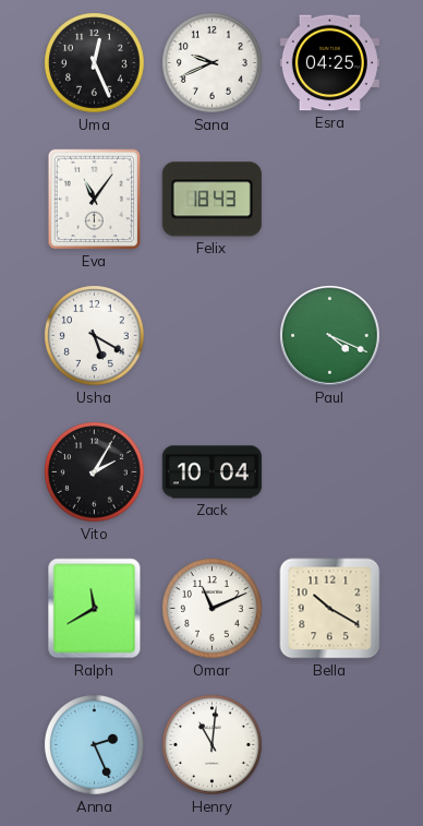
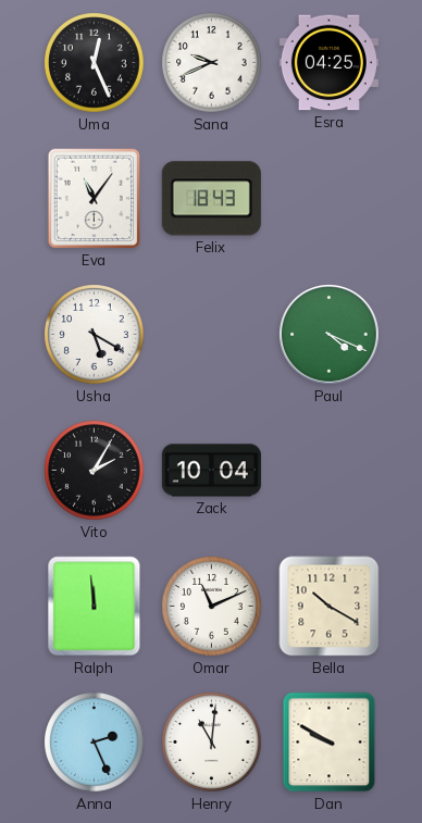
Ralph: 11:40 -> 11:59 (95, 607)
Dan: none -> 9:50 (330, 743)
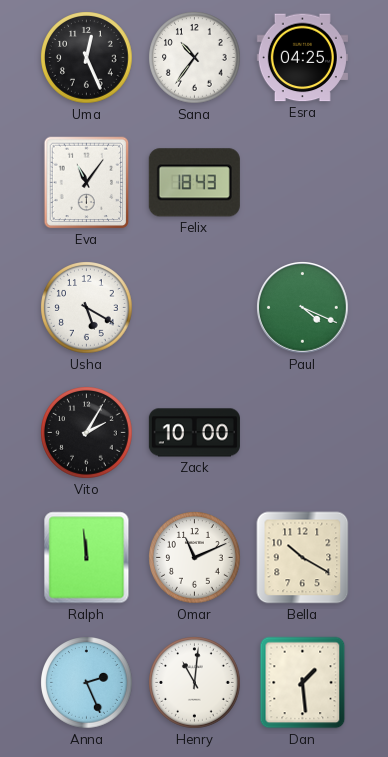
Sana: 9:41 -> 10:36 (195, 58)
Zack: 10:04 -> 10:00 (194, 433)
Dan: 9:50 -> 1:29 (303, 683)
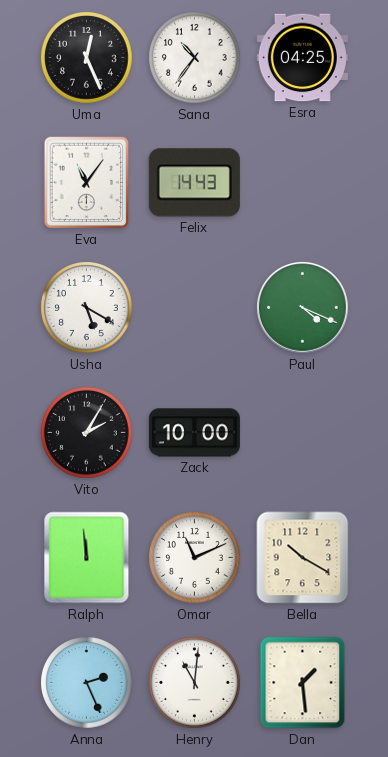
Felix: 18:43 -> 14:43 (194, 183)
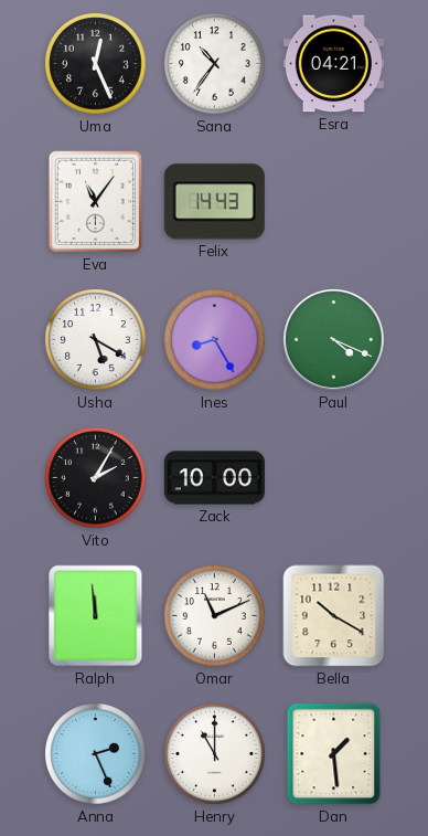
Esra: 04:25 -> 04:21 (333, 64)
Ines: none -> 8:25 (215, 340)
Henry: 11:01 -> 11:00 (215, 754)
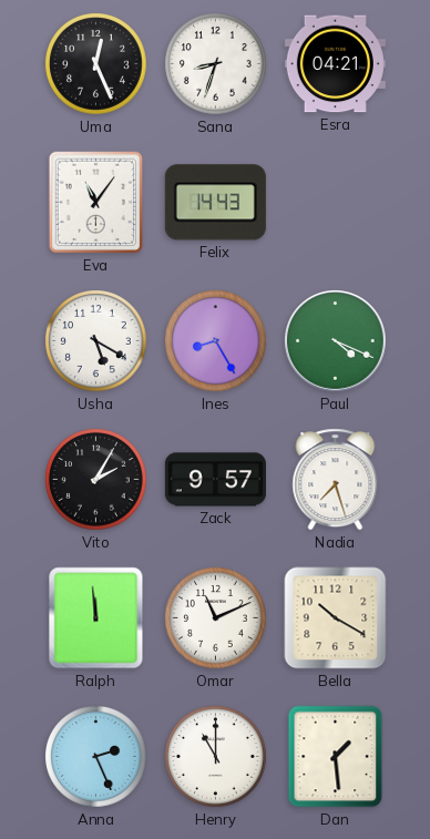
Sana: 10:36 -> 8:33 (216, 64)
Zack: 10:00 -> 9:57 (215, 480)
Nadia: none -> 7:27 (336, 480)
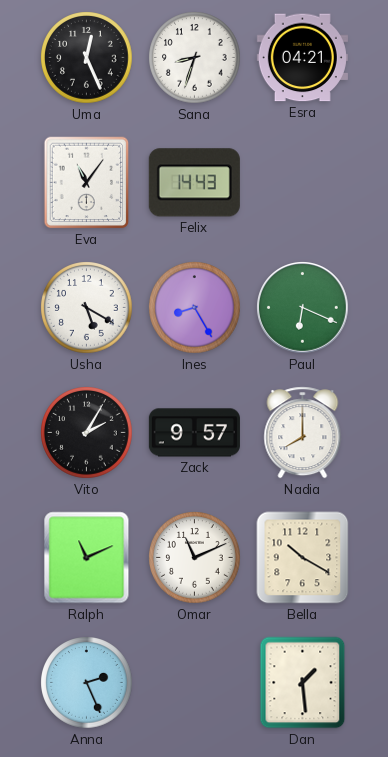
Paul: 4:19 -> 6:19 (303, 308)
Nadia: 7:27 -> 8:00 (303, 433)
Ralph: 11:59 -> 11:11 (87, 558)
Henry: 11:00 -> none (216, 757)
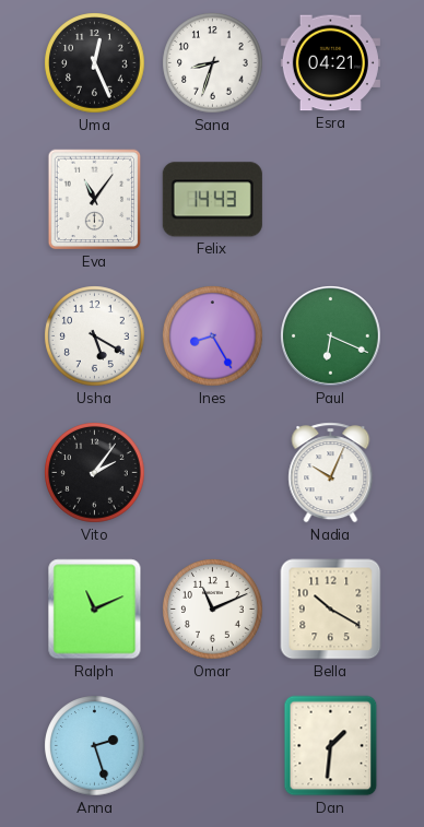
Vito: 2:05 -> 2:06 (95, 473)
Zack: 9:57 -> none (194, 433)
Nadia: 8:00 -> 10:04 (331, 473)
Anna: 2:26 -> 2:27 (95, 746)
Dan: 1:29 -> 1:31 (331, 746)
